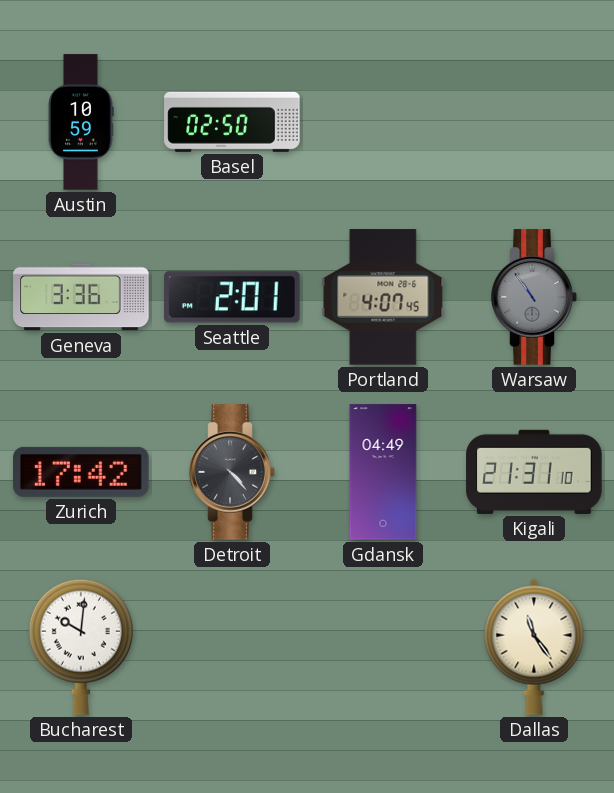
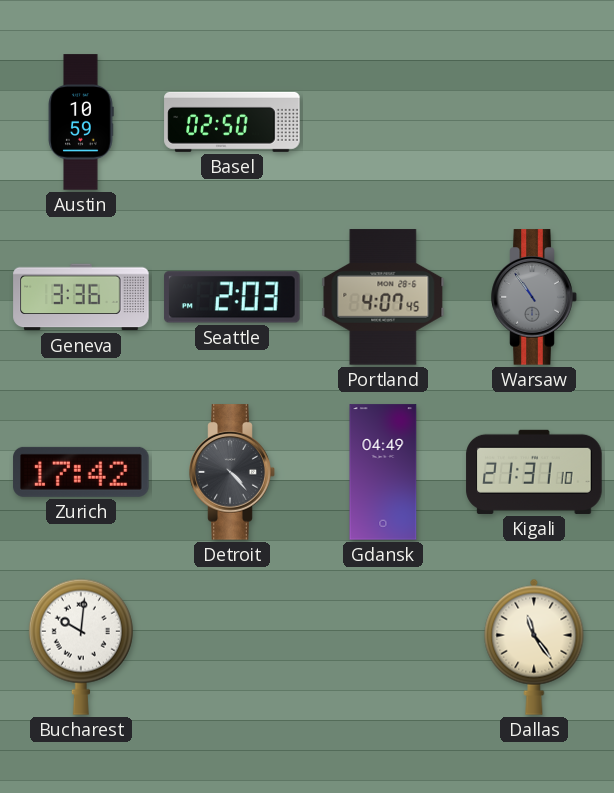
Seattle: 2:01 -> 2:03 (232, 297)
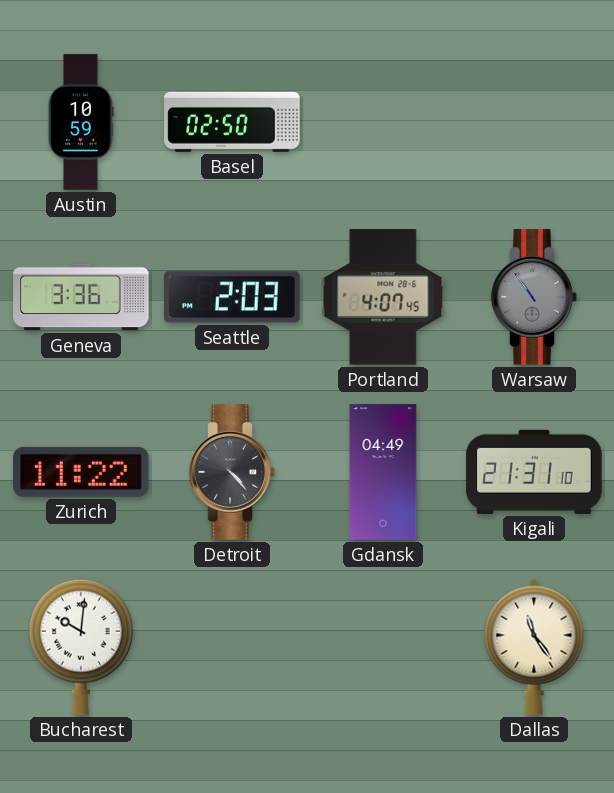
Zurich: 17:42 -> 11:22 (81, 472)
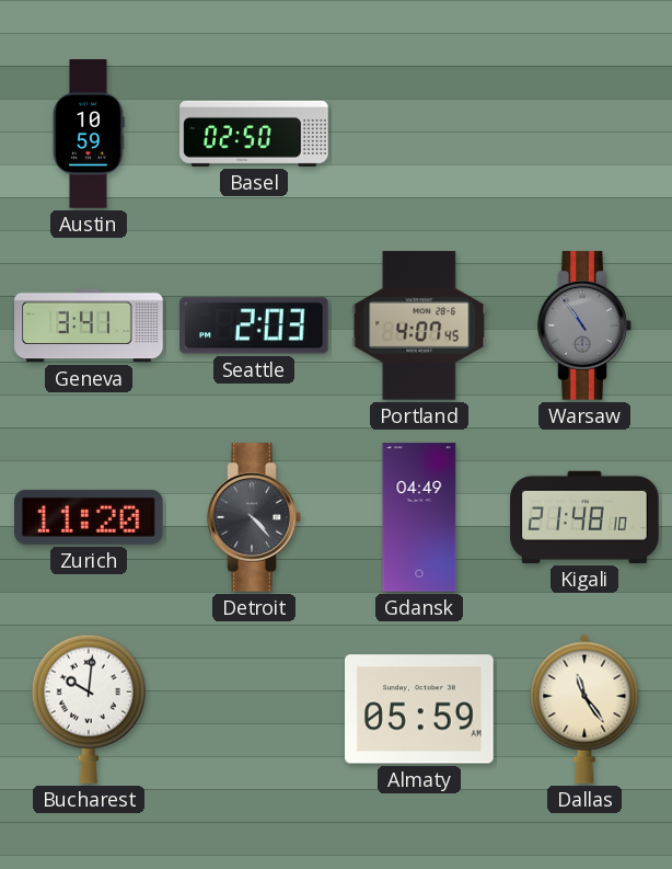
Geneva: 3:36 -> 3:41 (89, 325)
Zurich: 11:22 -> 11:20 (89, 517)
Kigali: 21:31 -> 21:48 (584, 517)
Almaty: none -> 05:59 (419, 709)
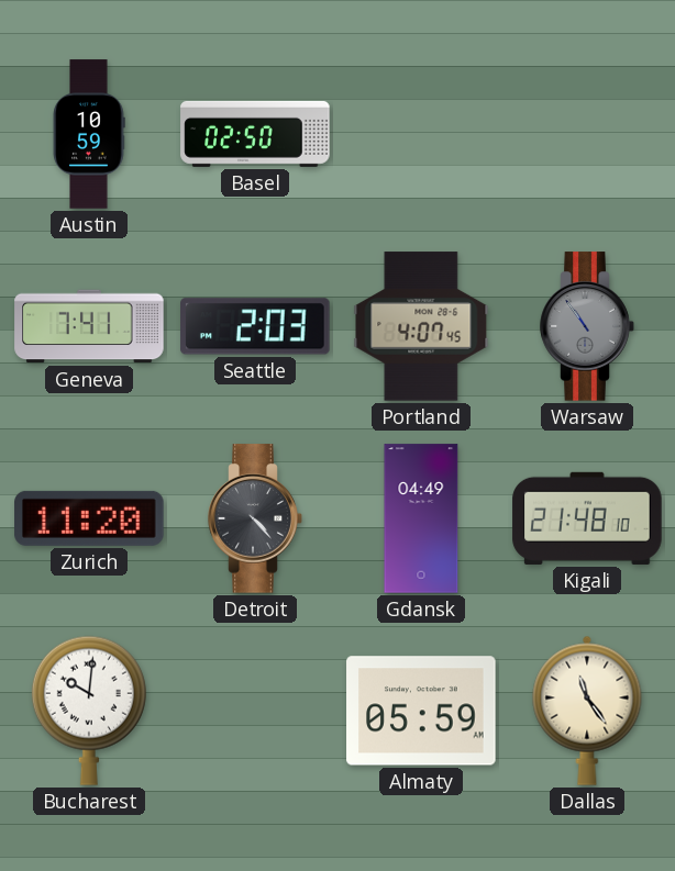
Geneva: 3:41 -> 7:41 (89, 326)
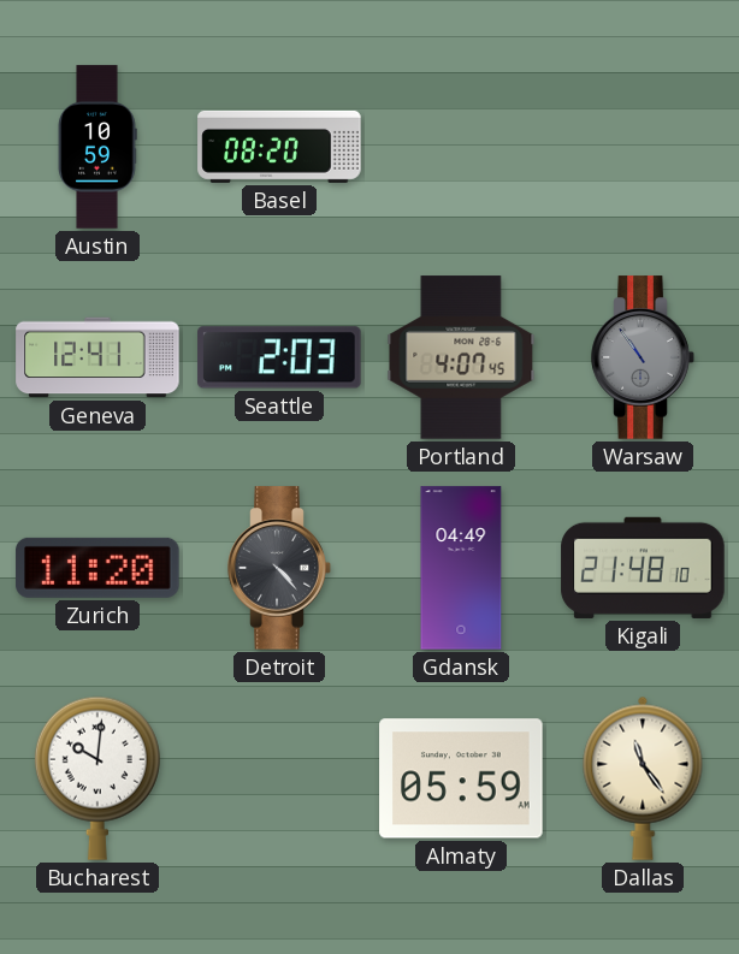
Basel: 02:50 -> 08:20 (279, 147)
Geneva: 7:41 -> 12:41 (97, 357)
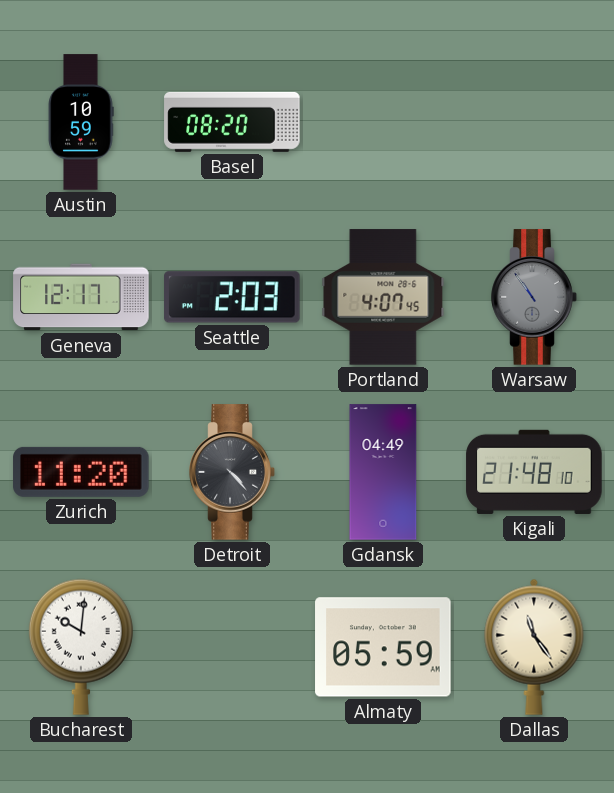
Geneva: 12:41 -> 12:17 (81, 297)
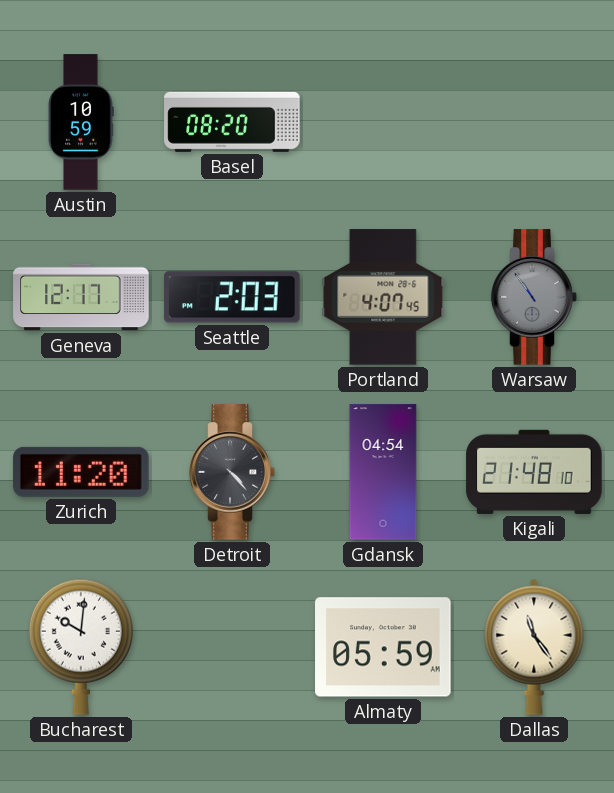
Gdansk: 04:49 -> 04:54 (383, 472)
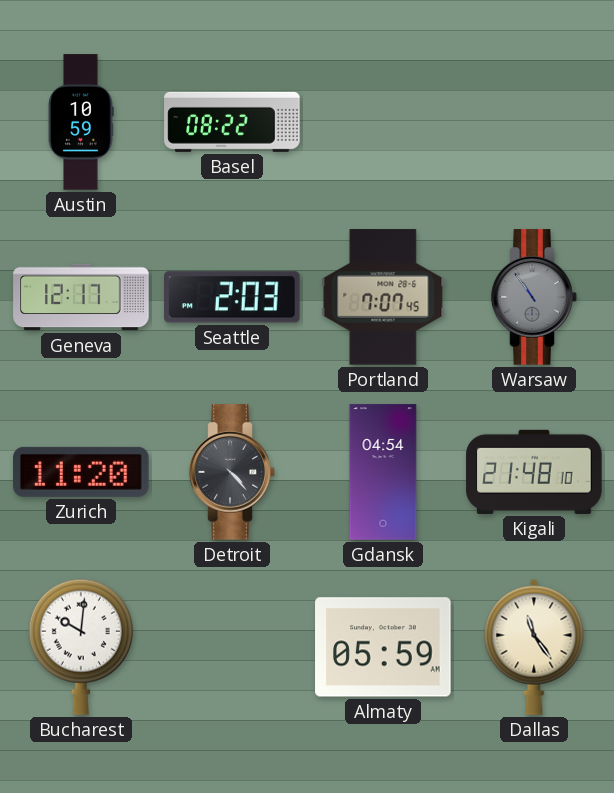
Basel: 08:20 -> 08:22 (232, 122)
Portland: 4:07 -> 7:07 (383, 297)
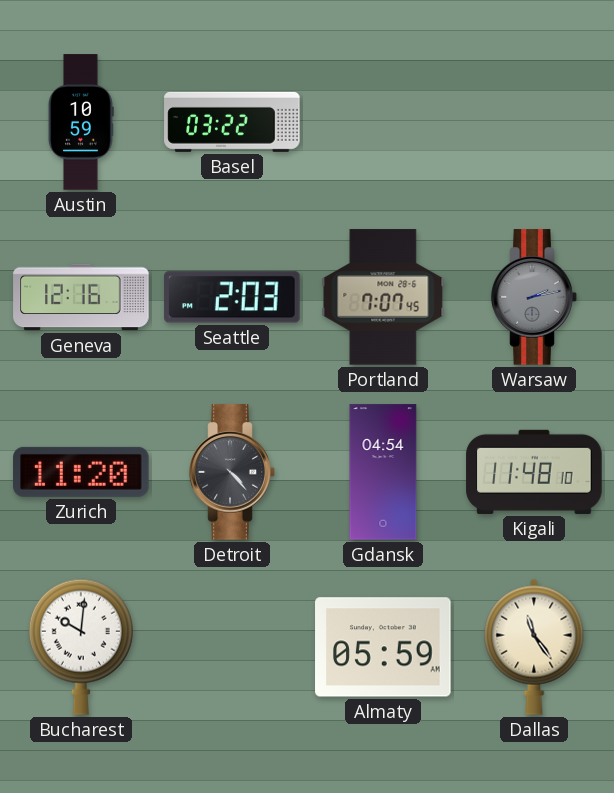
Basel: 08:22 -> 03:22 (232, 122)
Geneva: 12:17 -> 12:16 (81, 297)
Warsaw: 10:54 -> 2:13 (534, 297)
Kigali: 21:48 -> 11:48 (534, 472)
